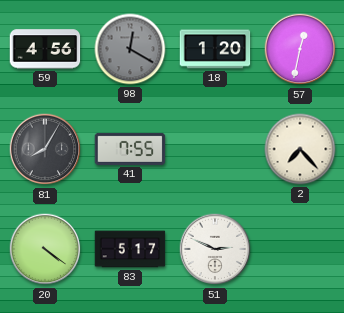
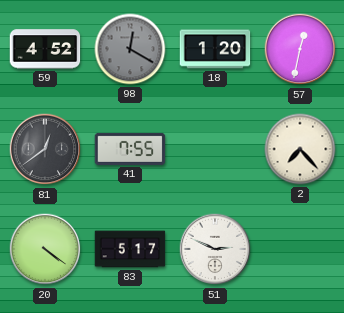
59: 4:56 -> 4:52 (45, 49)
81: 8:05 -> 12:39 (45, 149)
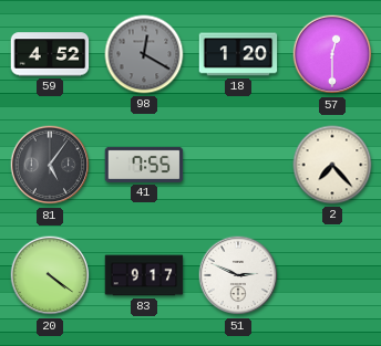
57: 12:32 -> 12:30 (332, 54)
81: 12:39 -> 5:06 (50, 165)
83: 5:17 -> 9:17 (144, 275)
